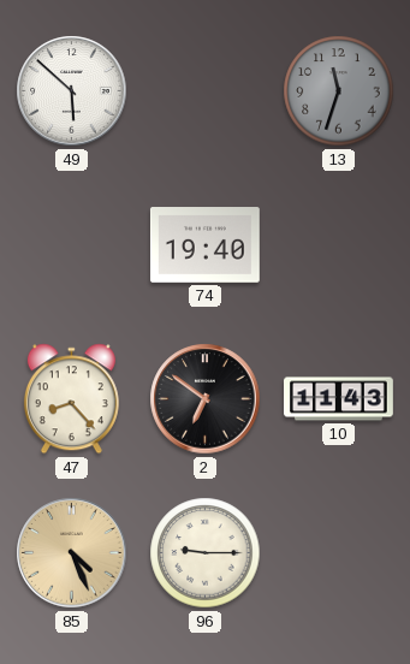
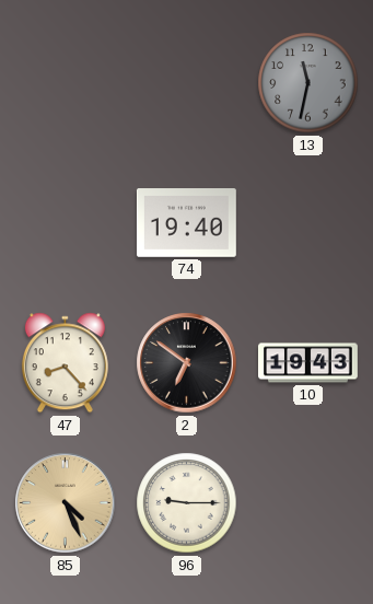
49: 5:52 -> none (72, 91)
13: 11:33 -> 11:32 (308, 83)
10: 11:43 -> 19:43 (308, 363)
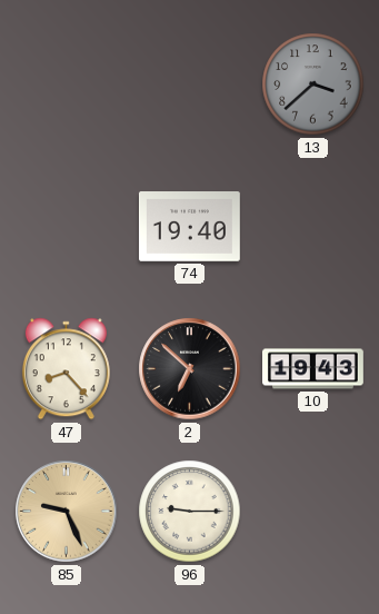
13: 11:32 -> 3:38 (313, 85)
2: 6:51 -> 6:52 (190, 369)
85: 4:26 -> 9:26 (67, 512)
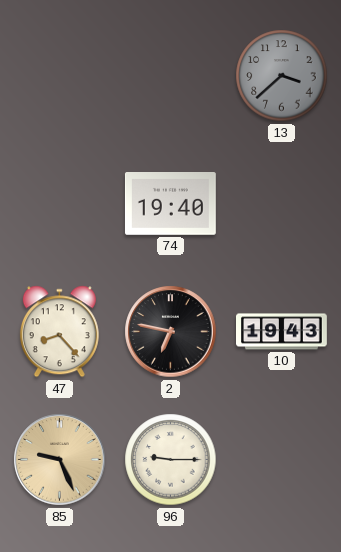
2: 6:52 -> 6:47 (171, 332)
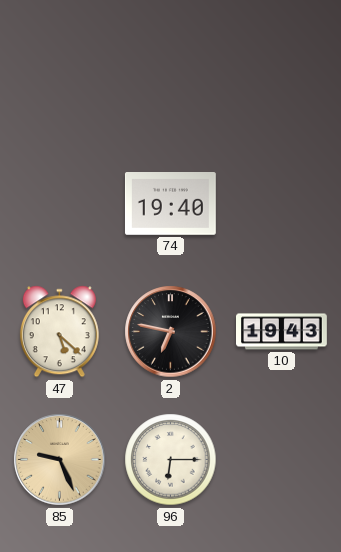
13: 3:38 -> none (282, 76)
47: 8:23 -> 5:22 (59, 332)
96: 9:15 -> 6:15 (171, 460)
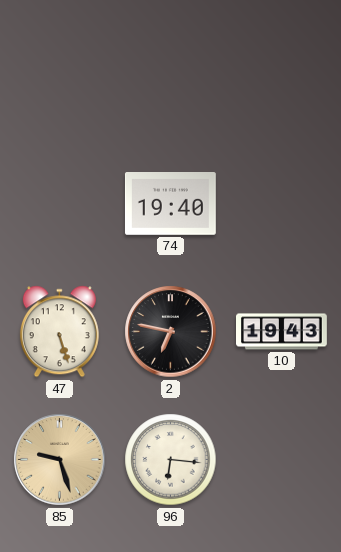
47: 5:22 -> 5:27 (59, 332)
85: 9:26 -> 9:27 (60, 460)
96: 6:15 -> 6:16 (171, 460)
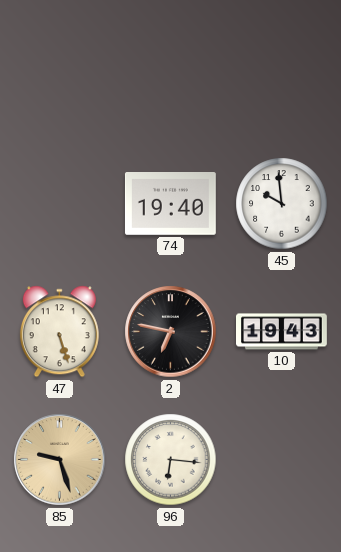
45: none -> 9:59 (282, 204)
